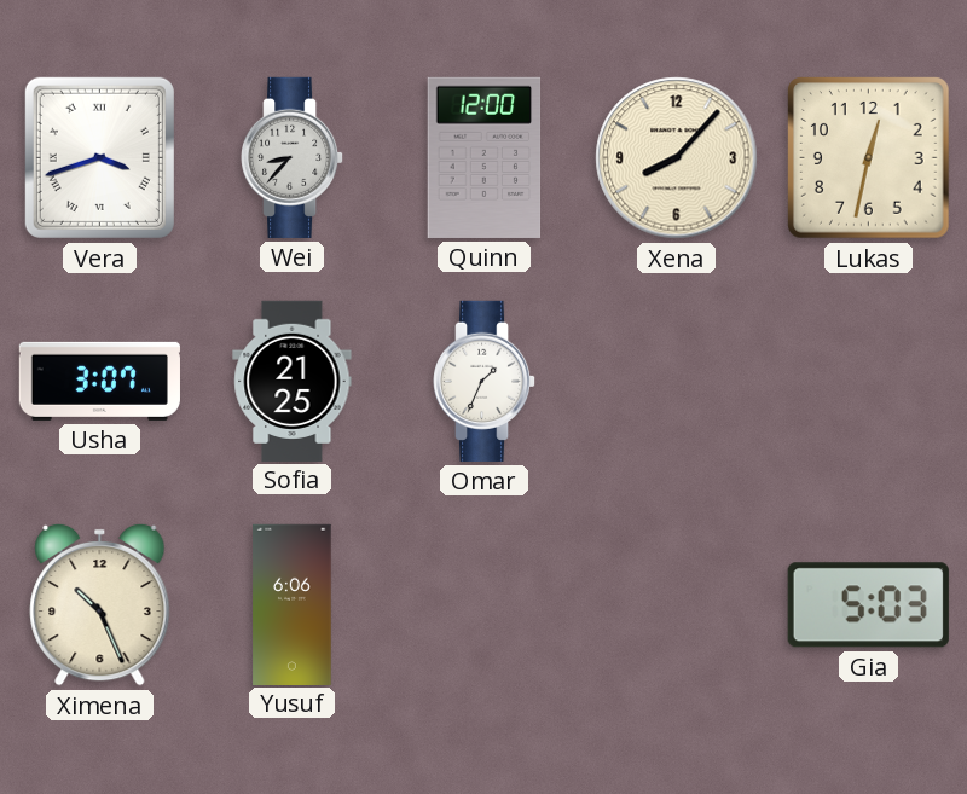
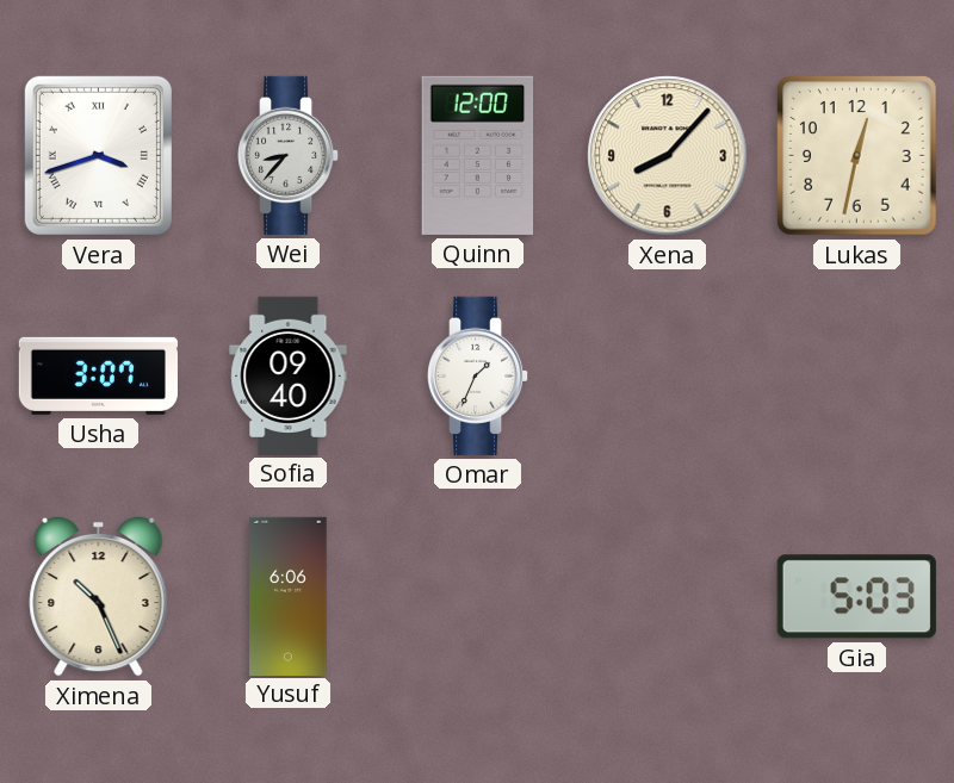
Sofia: 21:25 -> 09:40 (289, 375)
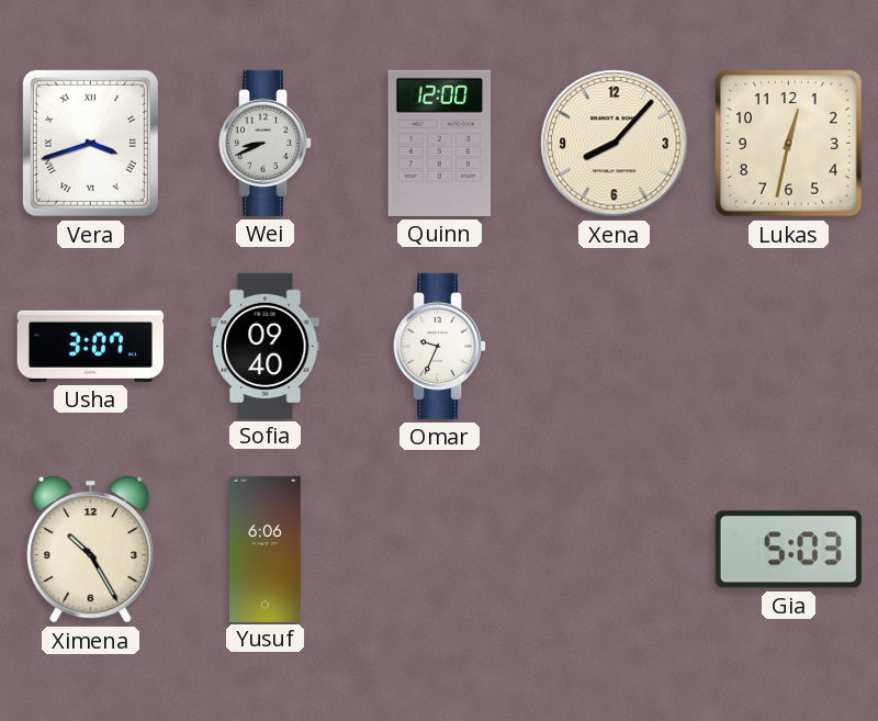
Wei: 8:37 -> 8:41 (267, 143)
Omar: 1:34 -> 9:34 (441, 346)
Ximena: 10:26 -> 10:25 (91, 549)
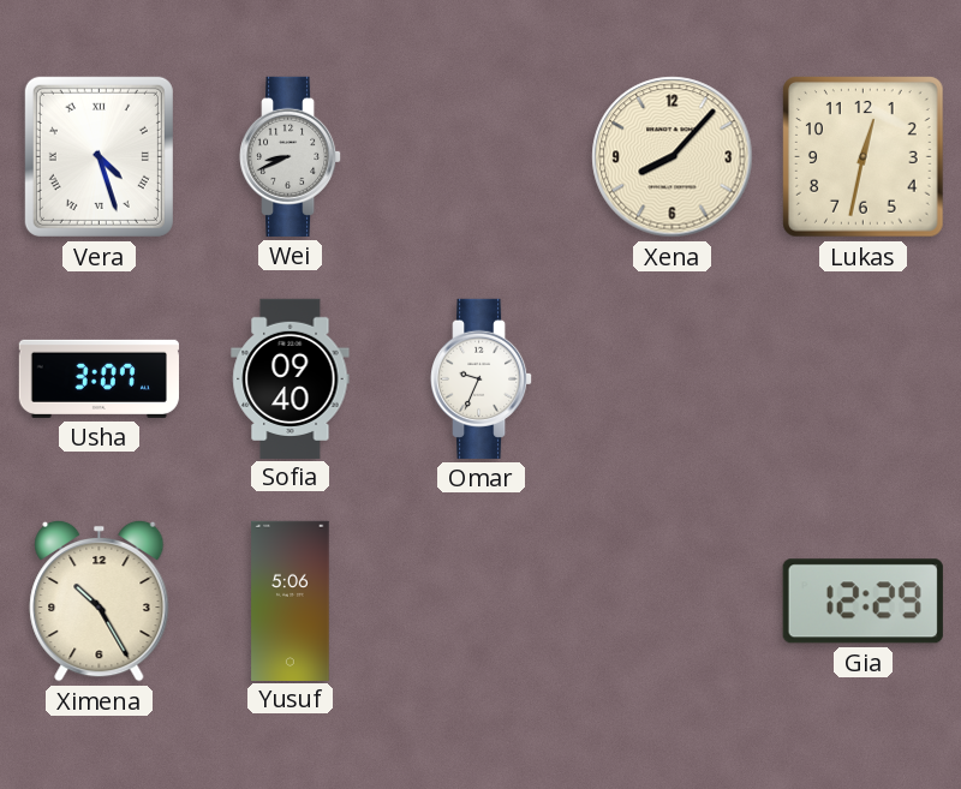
Vera: 3:42 -> 4:27 (99, 156)
Quinn: 12:00 -> none (440, 143)
Yusuf: 6:06 -> 5:06 (291, 600)
Gia: 5:03 -> 12:29 (862, 602)
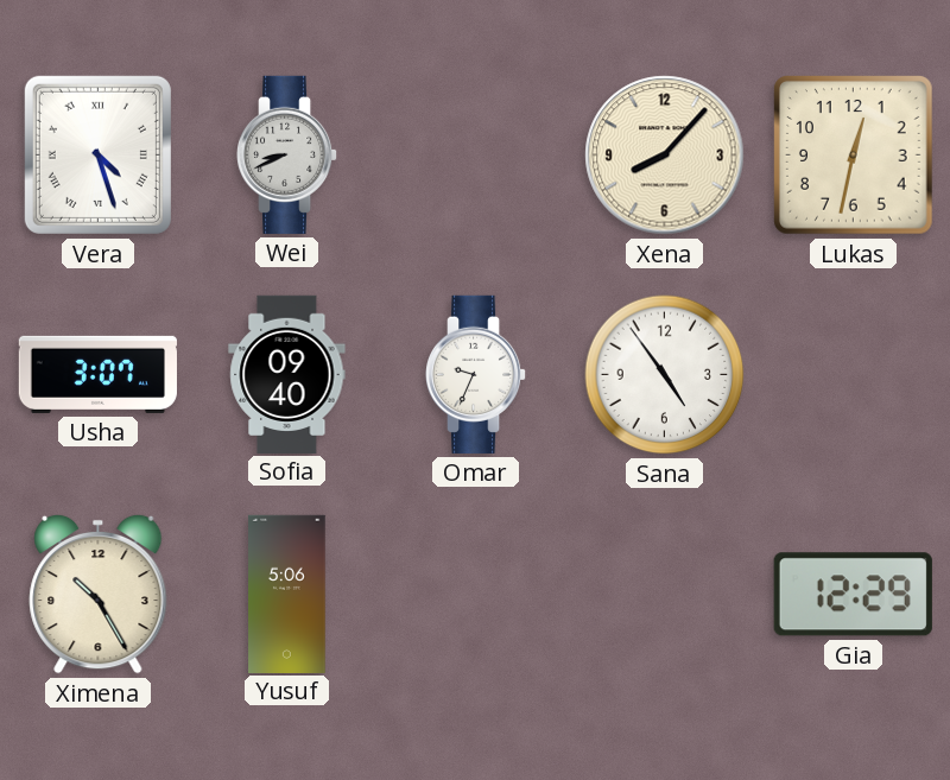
Sana: none -> 4:54 (665, 375)
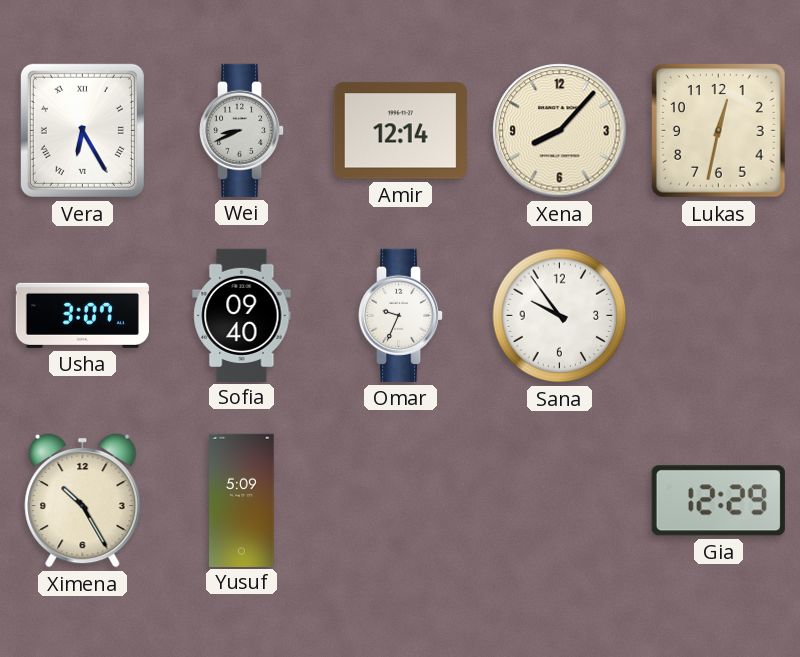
Vera: 4:27 -> 6:25 (82, 130)
Amir: none -> 12:14 (400, 131)
Sana: 4:54 -> 9:54 (560, 316)
Yusuf: 5:06 -> 5:09 (242, 500)
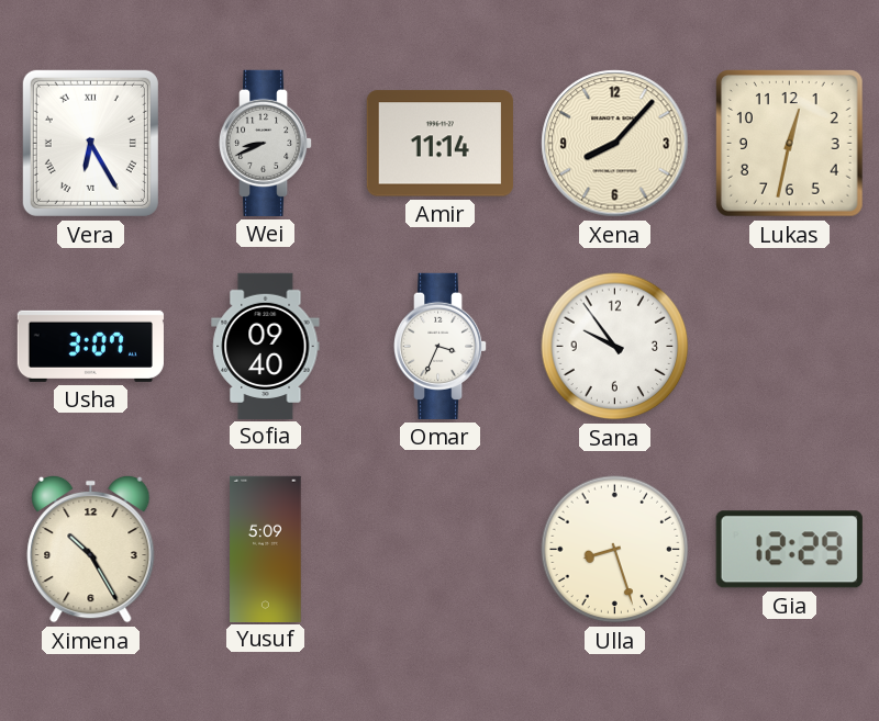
Amir: 12:14 -> 11:14 (439, 144)
Omar: 9:34 -> 3:34 (442, 346)
Ulla: none -> 8:27 (615, 550)
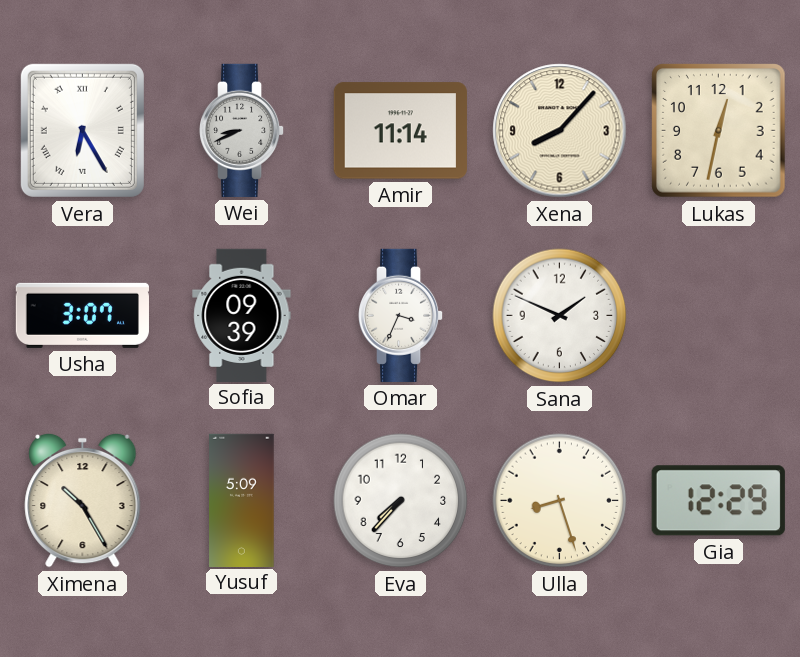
Sofia: 09:40 -> 09:39 (242, 315)
Sana: 9:54 -> 1:49 (560, 316)
Eva: none -> 7:37 (401, 501)
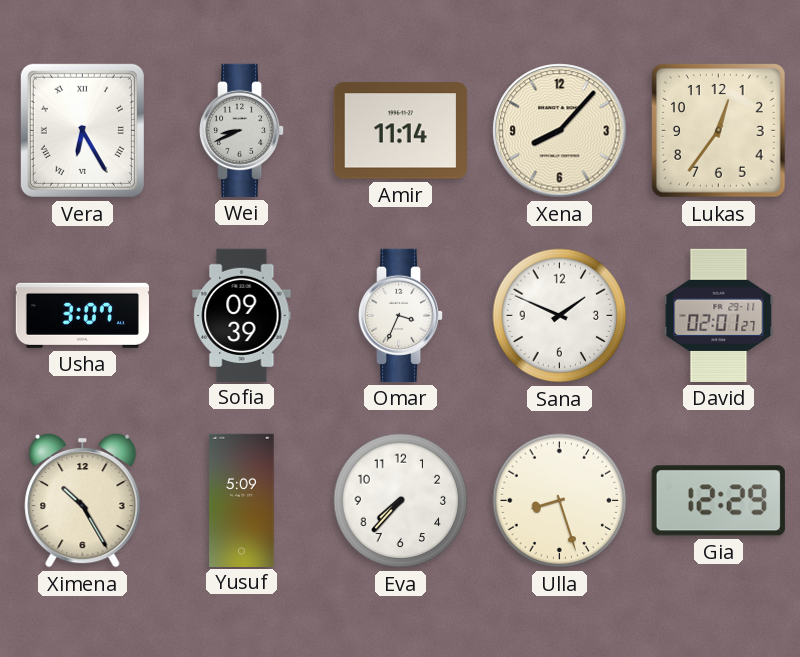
Lukas: 12:32 -> 12:36 (719, 131)
David: none -> 02:01 (719, 315)
